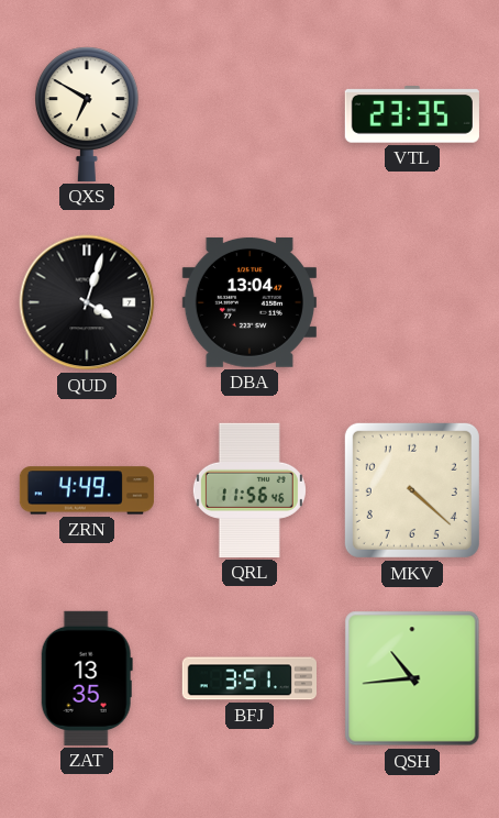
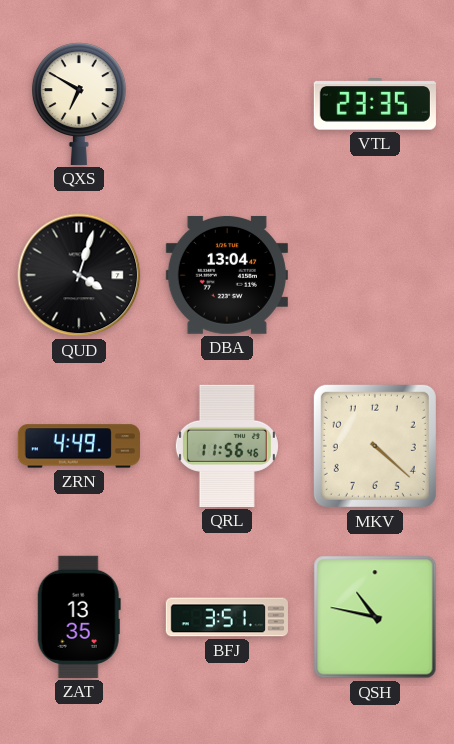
QSH: 10:44 -> 10:47 (375, 617)
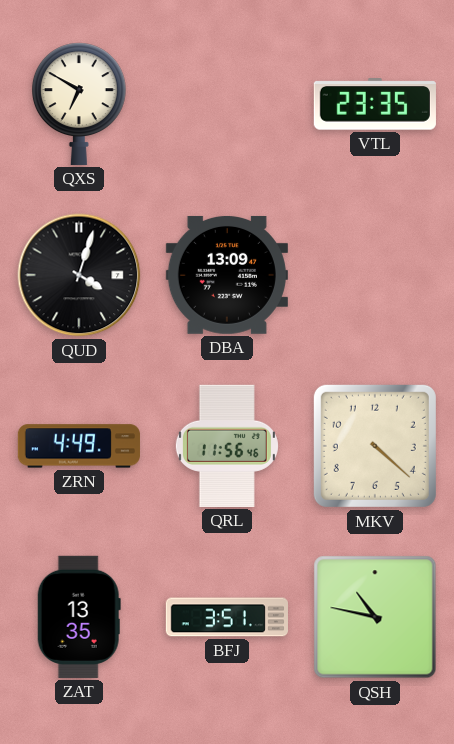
DBA: 13:04 -> 13:09 (227, 275)
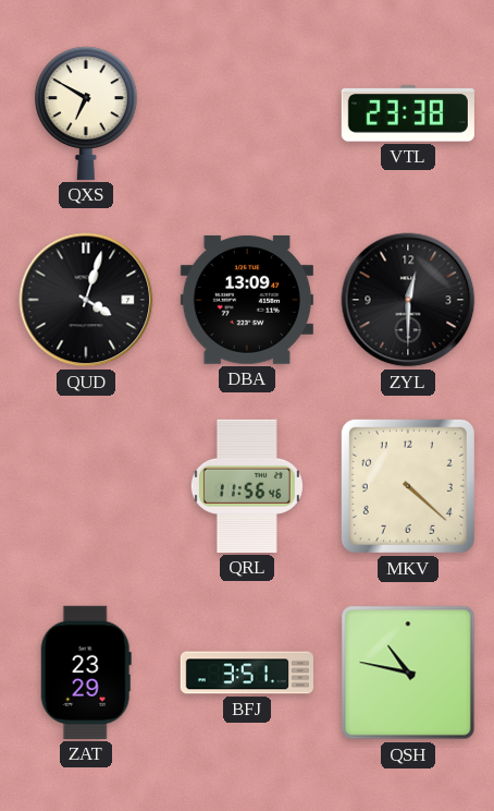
VTL: 23:35 -> 23:38 (408, 113)
ZYL: none -> 12:30 (408, 300)
ZRN: 4:49 -> none (79, 446)
ZAT: 13:35 -> 23:29 (86, 673)
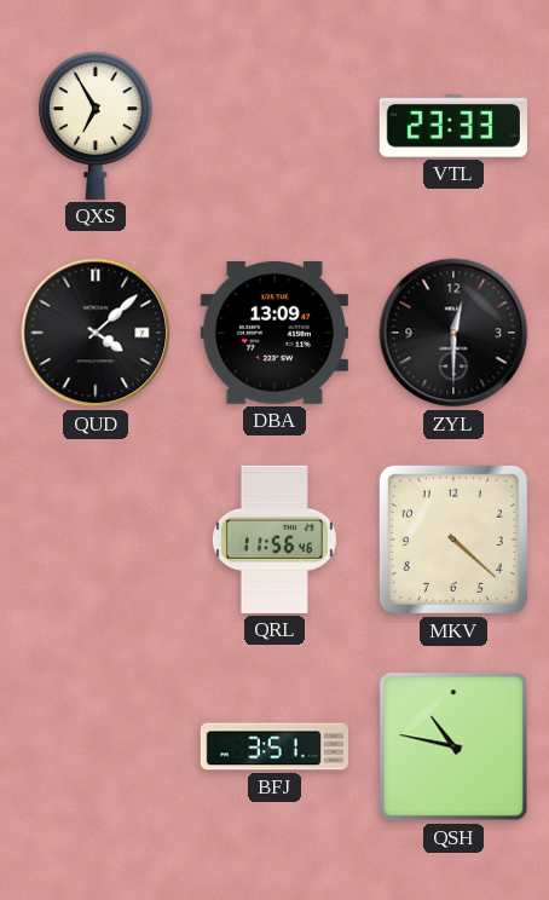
QXS: 6:50 -> 6:55 (96, 126)
VTL: 23:38 -> 23:33 (453, 126)
QUD: 4:03 -> 4:08 (96, 333)
ZAT: 23:29 -> none (86, 673)
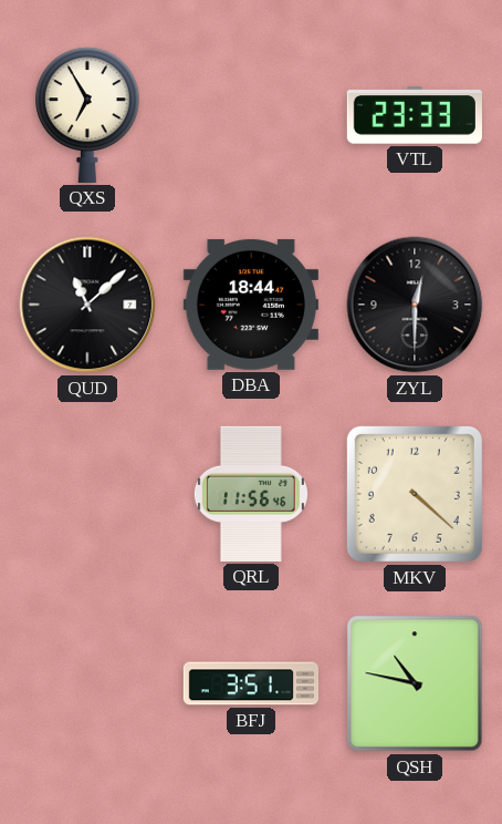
QUD: 4:08 -> 11:08 (87, 305)
DBA: 13:09 -> 18:44 (251, 305)
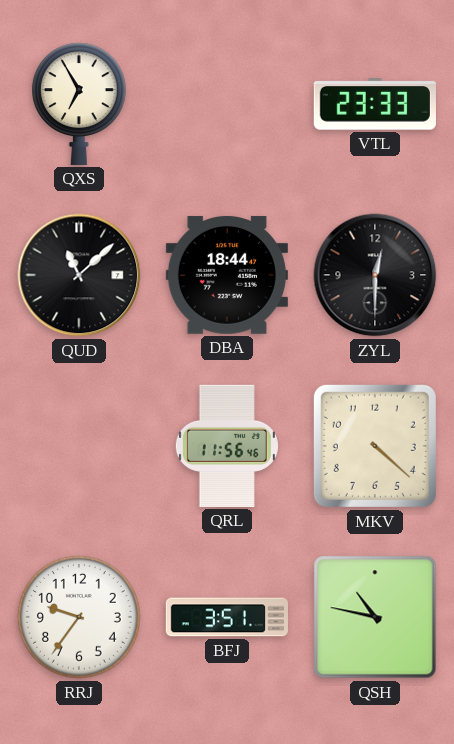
RRJ: none -> 9:36 (79, 617)
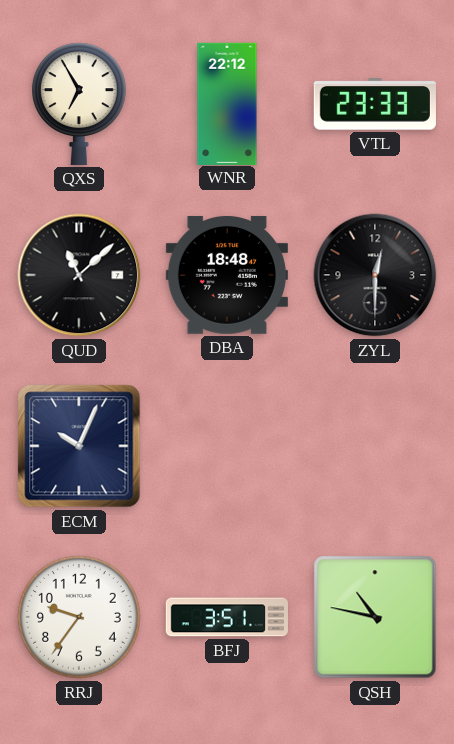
WNR: none -> 22:12 (227, 103)
DBA: 18:44 -> 18:48 (227, 275)
ECM: none -> 10:04 (79, 446)
QRL: 11:56 -> none (227, 446)
MKV: 4:22 -> none (375, 446)
